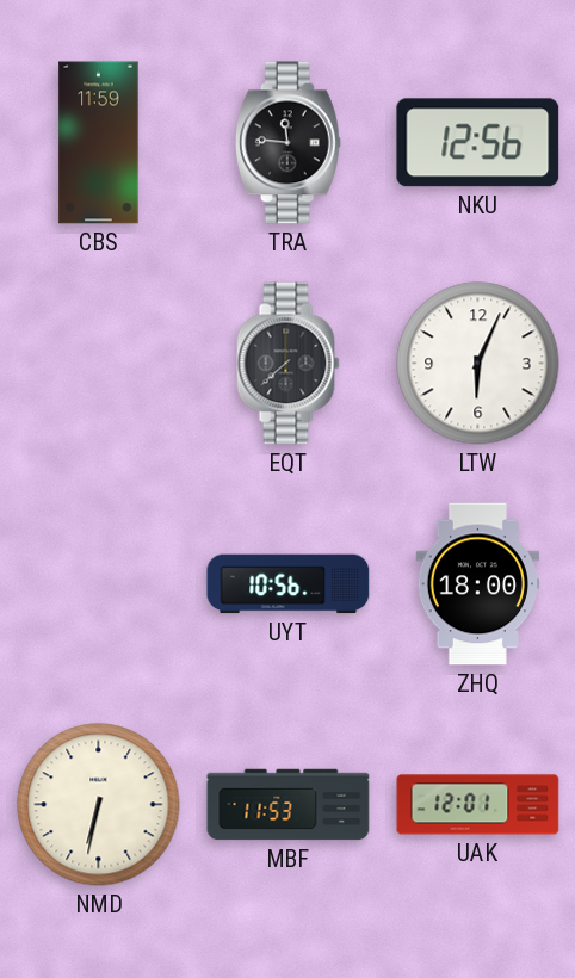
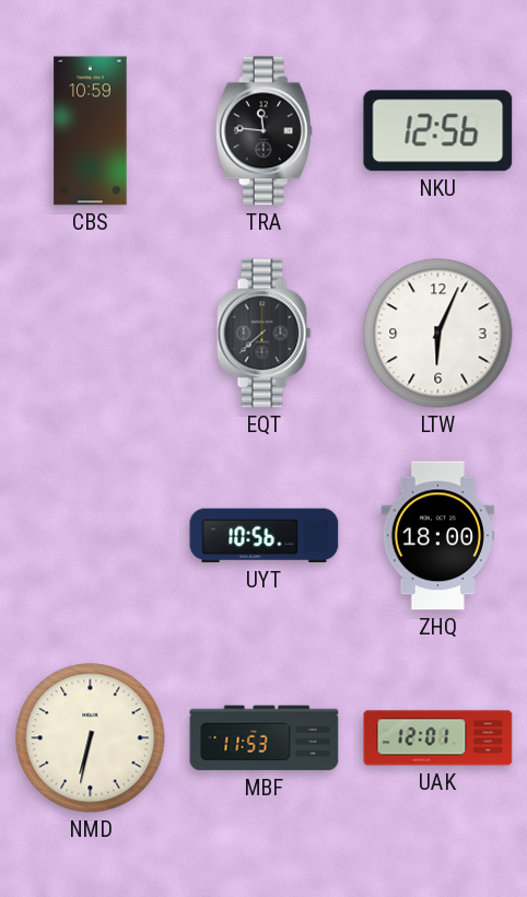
CBS: 11:59 -> 10:59 (91, 131)
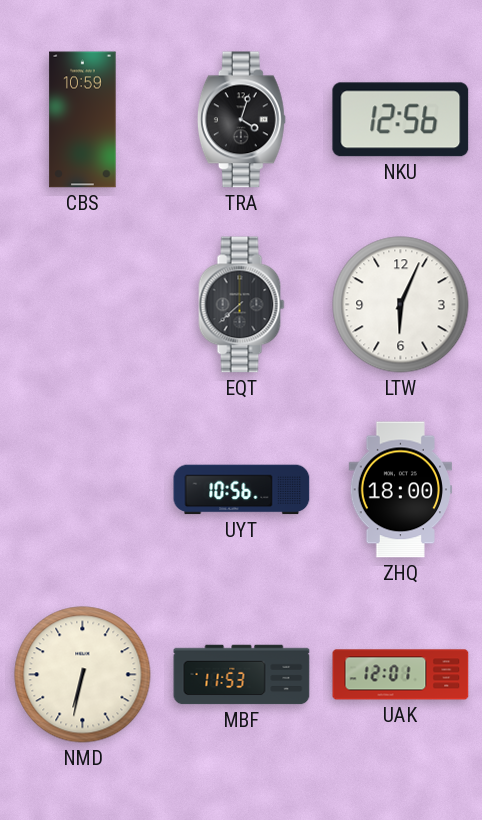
TRA: 11:46 -> 4:03 (241, 120)
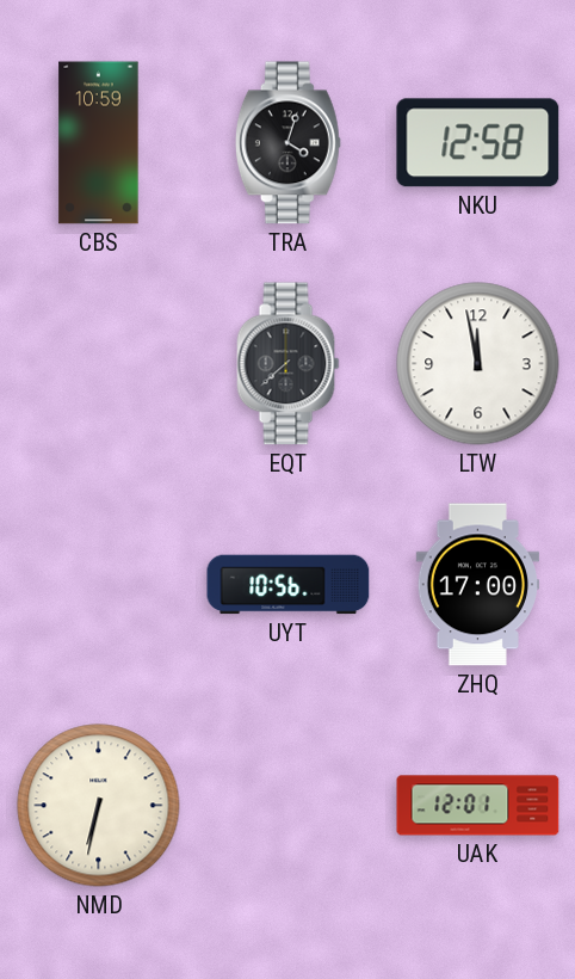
NKU: 12:56 -> 12:58 (478, 143)
LTW: 6:04 -> 11:58 (478, 364)
ZHQ: 18:00 -> 17:00 (477, 585)
MBF: 11:53 -> none (242, 675)
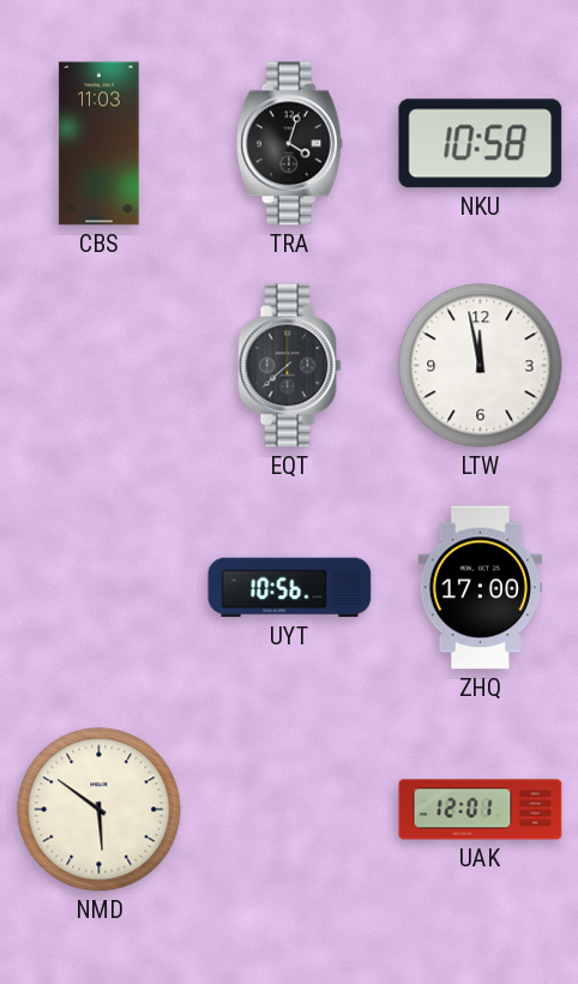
CBS: 10:59 -> 11:03 (100, 144)
NKU: 12:58 -> 10:58 (481, 144)
NMD: 6:32 -> 5:51 (100, 810)
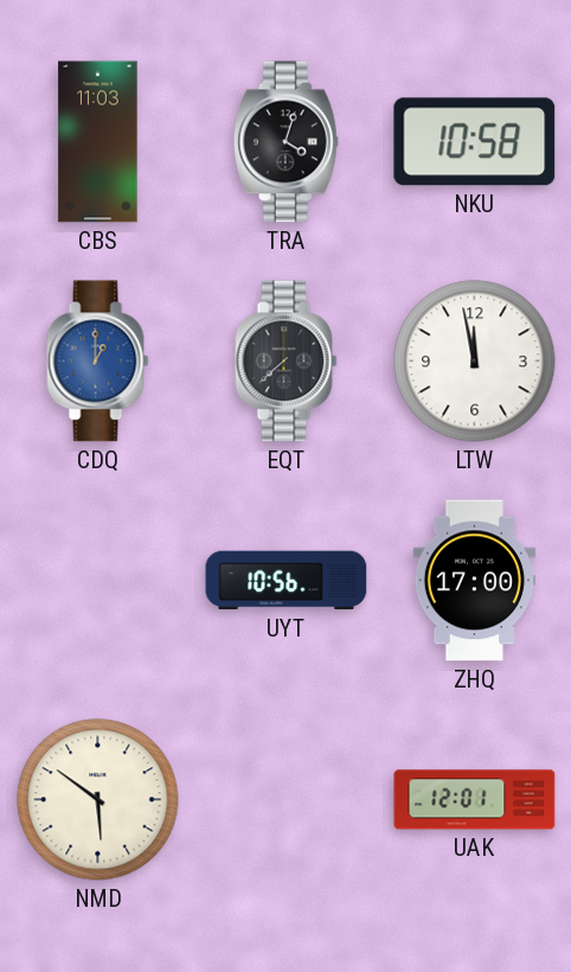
CDQ: none -> 1:00 (98, 362)
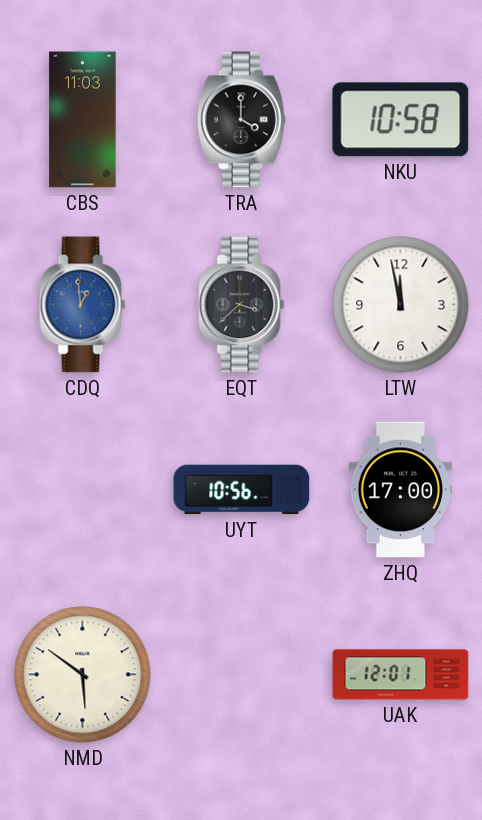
TRA: 4:03 -> 4:00 (241, 120)
CDQ: 1:00 -> 12:59 (83, 305)
EQT: 7:38 -> 3:38 (242, 305)
